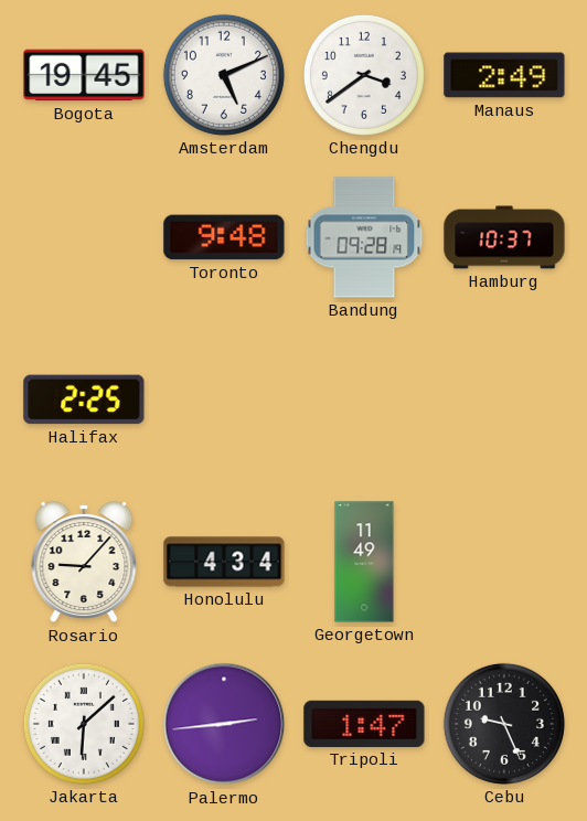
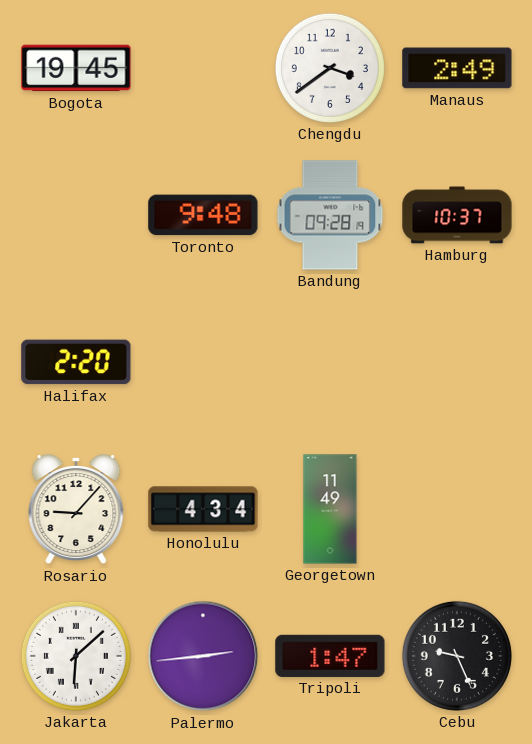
Amsterdam: 5:11 -> none (224, 75)
Halifax: 2:25 -> 2:20 (76, 362)
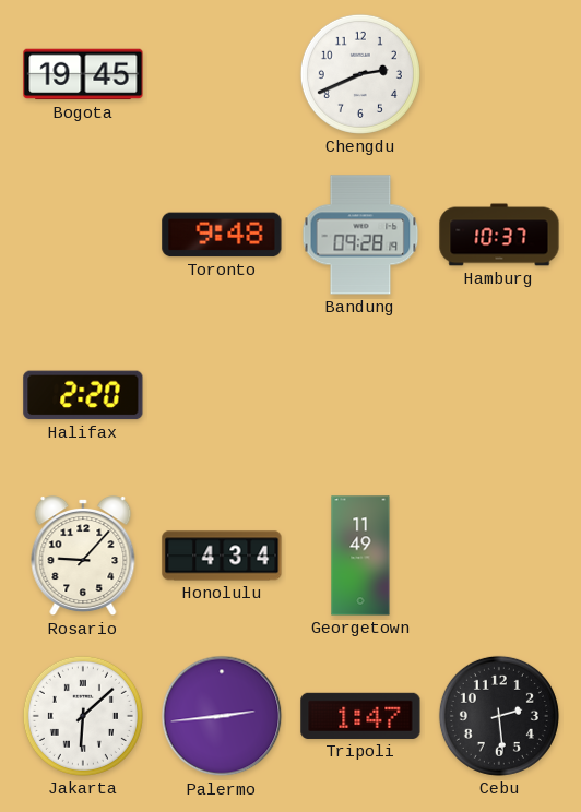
Chengdu: 3:39 -> 2:41 (360, 74)
Manaus: 2:49 -> none (457, 68)
Cebu: 9:26 -> 2:29 (499, 716)
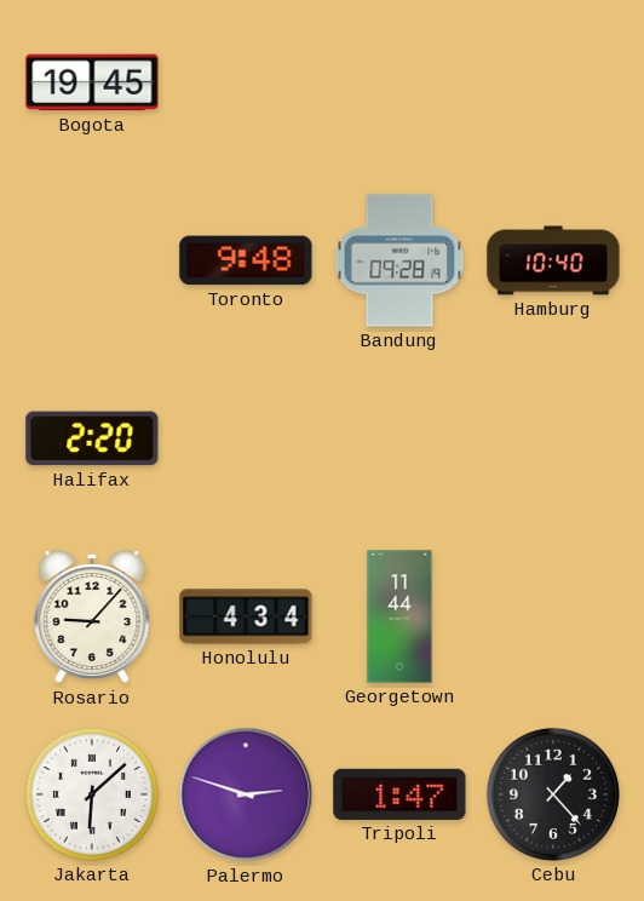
Chengdu: 2:41 -> none (360, 74)
Hamburg: 10:37 -> 10:40 (553, 260)
Georgetown: 11:49 -> 11:44 (399, 616)
Palermo: 2:44 -> 2:48 (246, 794)
Cebu: 2:29 -> 1:23 (553, 794)
